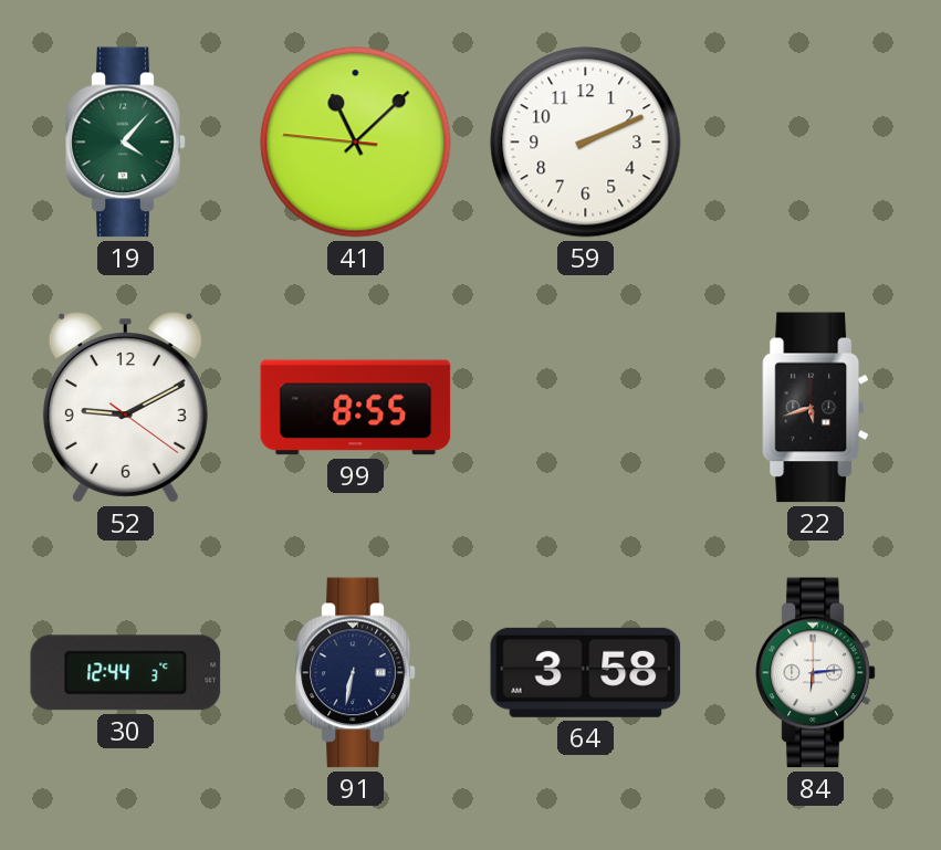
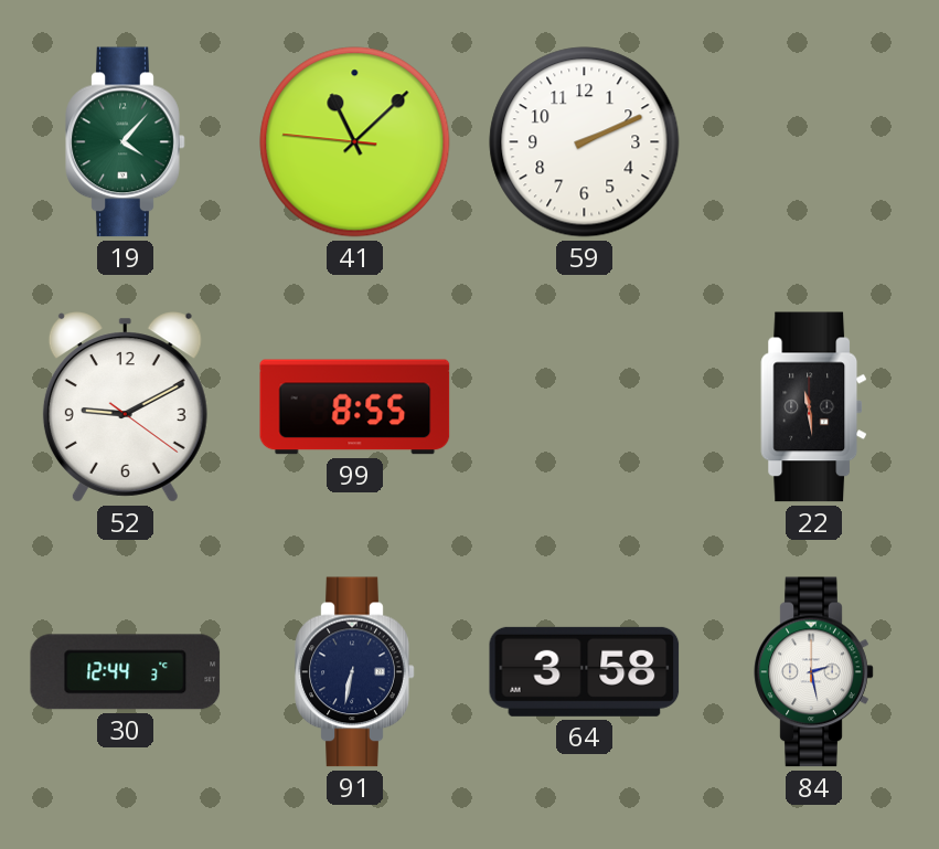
22: 5:42 -> 11:29 (813, 407)
84: 6:14 -> 2:28 (814, 672)
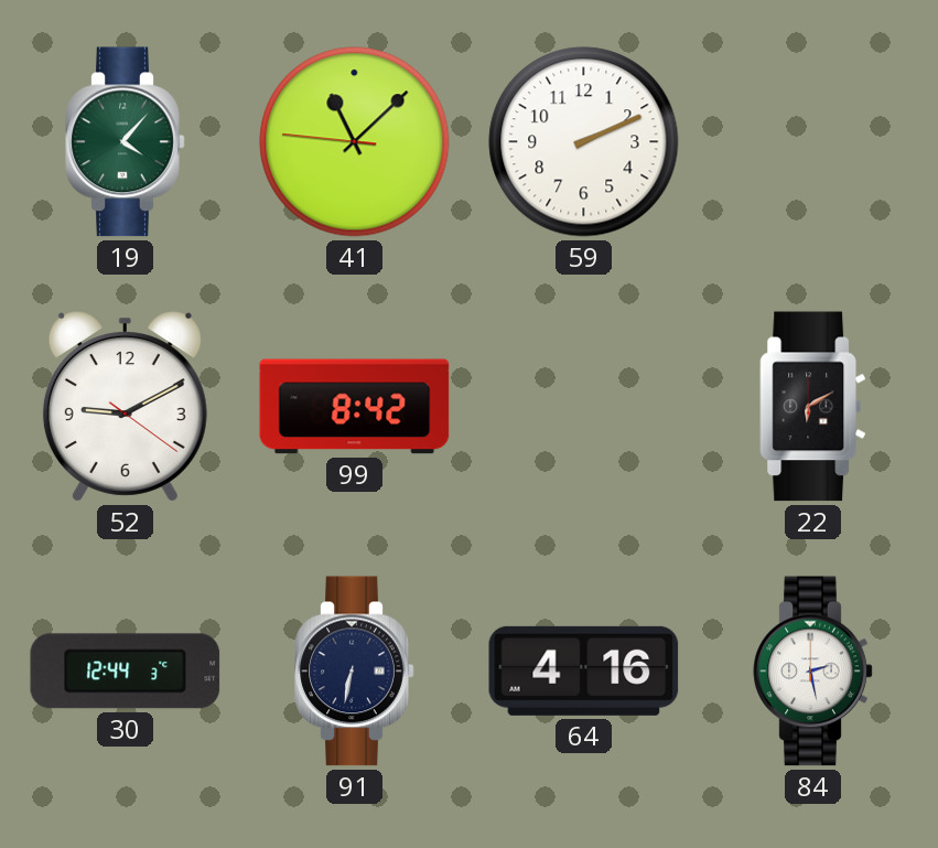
99: 8:55 -> 8:42 (355, 407)
22: 11:29 -> 6:10 (812, 407)
64: 3:58 -> 4:16 (584, 670)
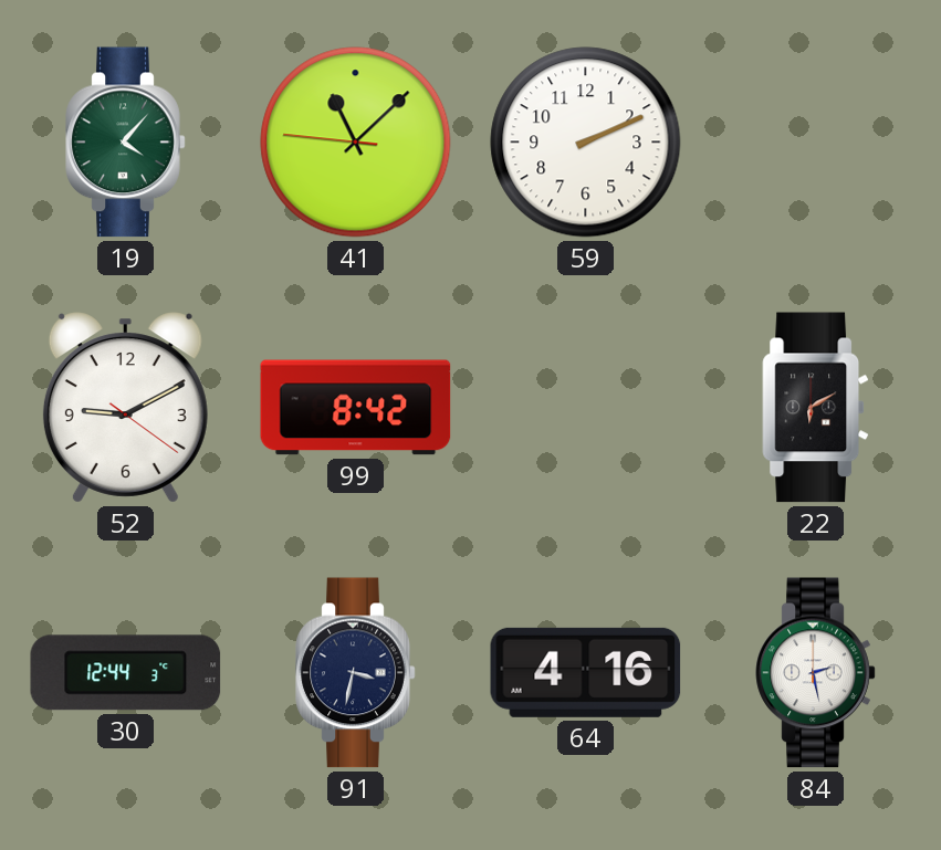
91: 6:32 -> 3:32 (356, 673)
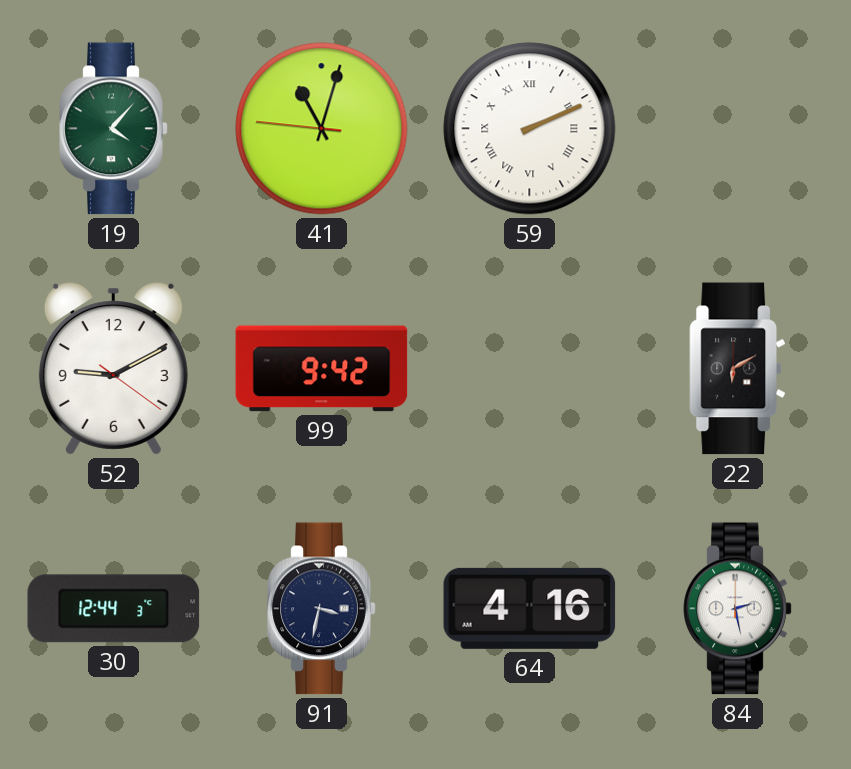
41: 11:07 -> 11:02 (322, 129)
59 numerals: Arabic -> Roman (530, 129)
99: 8:42 -> 9:42 (322, 369)
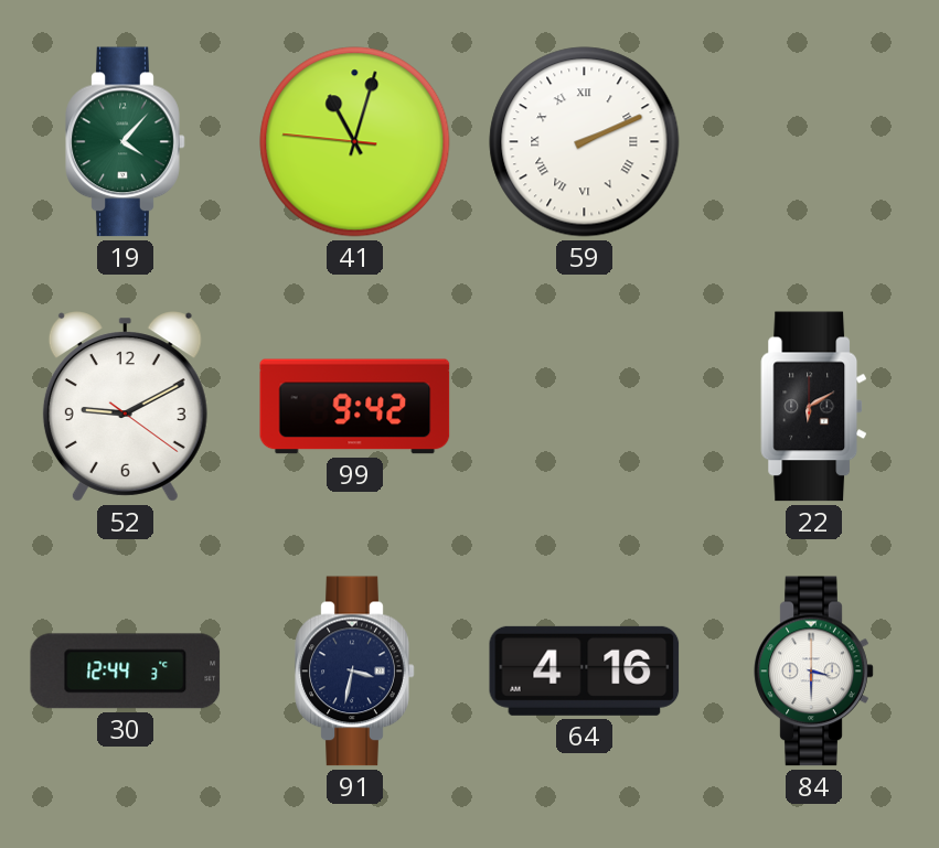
84: 2:28 -> 3:30 (814, 672)
